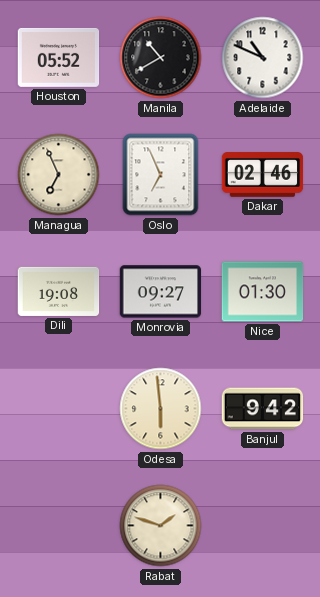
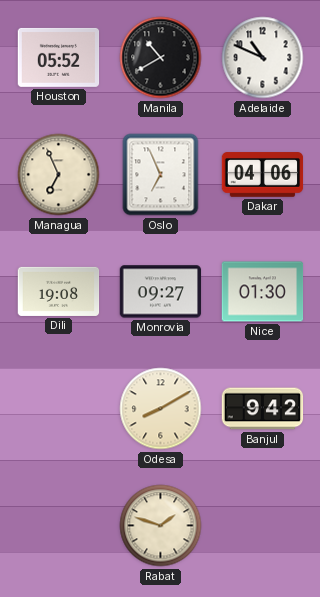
Dakar: 02:46 -> 04:06 (263, 175)
Odesa: 5:59 -> 8:10 (161, 409)
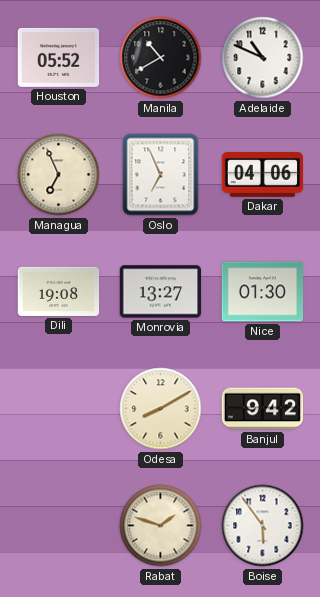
Monrovia: 09:27 -> 13:27 (161, 292)
Boise: none -> 5:54 (263, 526)
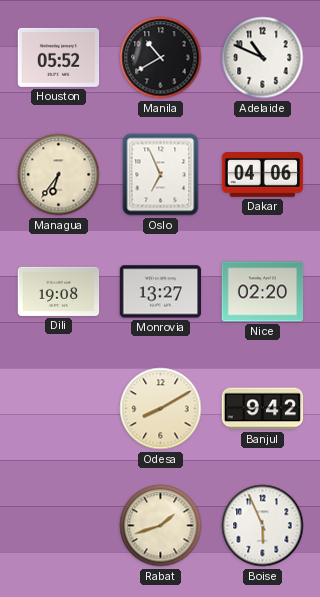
Managua: 6:56 -> 6:36 (59, 175)
Nice: 01:30 -> 02:20 (263, 292)
Rabat: 1:48 -> 1:42 (161, 526)
Boise: 5:54 -> 5:56 (263, 526)
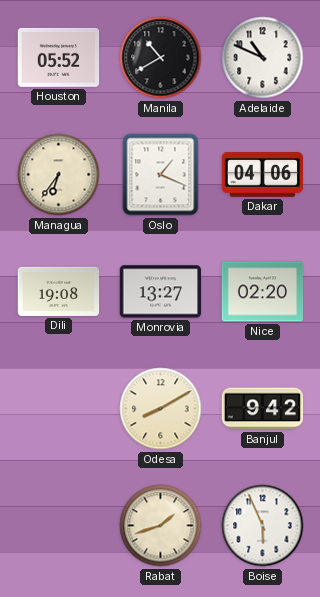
Oslo: 6:56 -> 1:19 (161, 175)
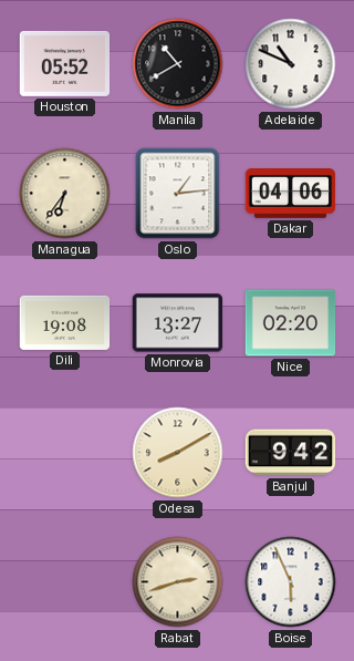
Oslo: 1:19 -> 1:14 (178, 194)
Rabat: 1:42 -> 2:42 (178, 582)
